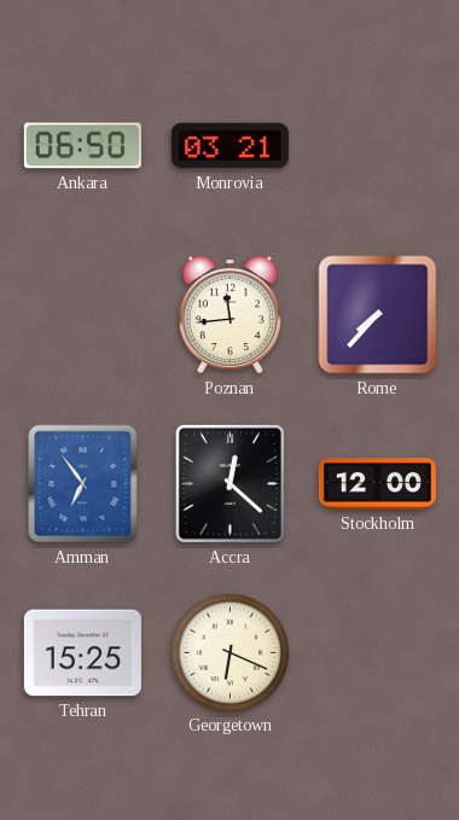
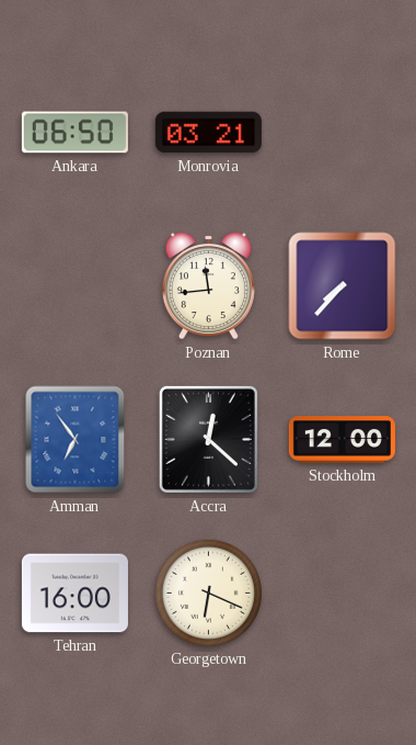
Tehran: 15:25 -> 16:00 (74, 594)
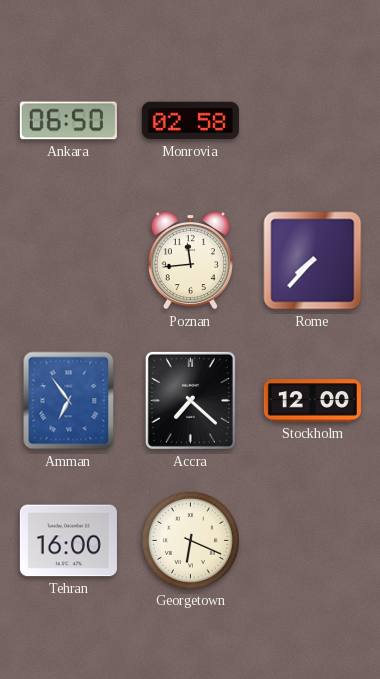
Monrovia: 03:21 -> 02:58 (190, 121)
Accra: 12:22 -> 7:22 (190, 400)
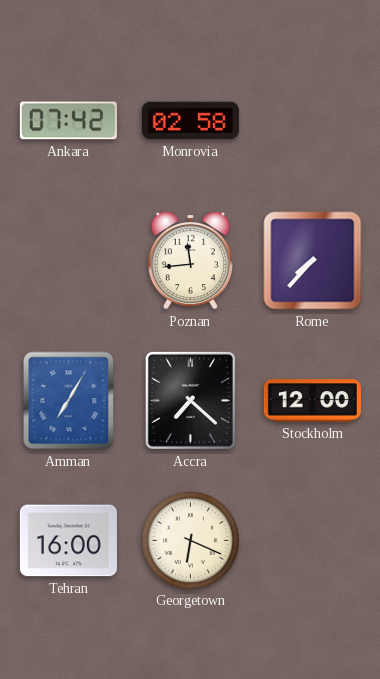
Ankara: 06:50 -> 07:42 (68, 121)
Amman: 6:54 -> 7:05 (69, 401)
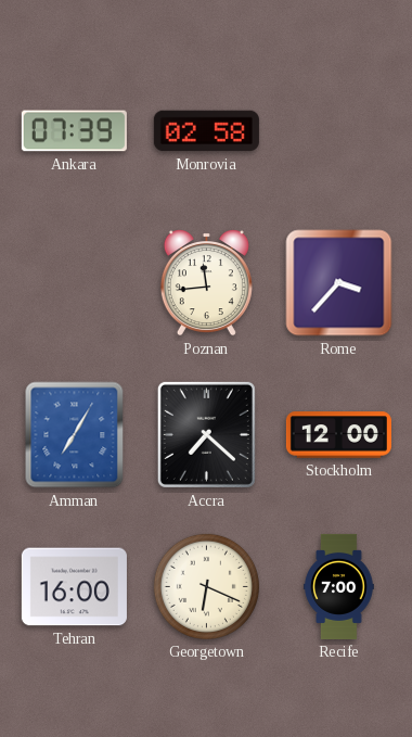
Ankara: 07:42 -> 07:39 (74, 131)
Rome: 7:37 -> 3:37 (339, 283)
Recife: none -> 7:00 (339, 586)
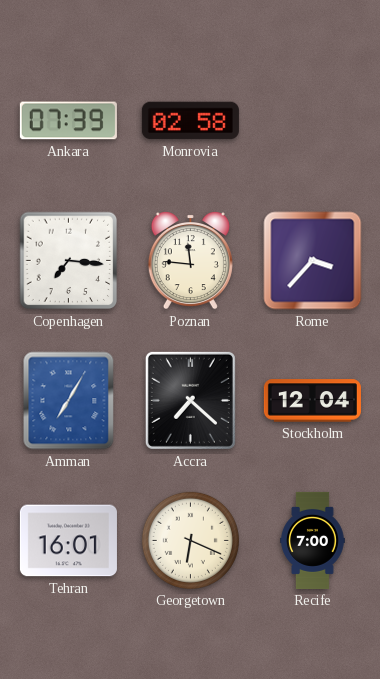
Copenhagen: none -> 7:16 (69, 261)
Poznan: 11:44 -> 11:46 (190, 261)
Stockholm: 12:00 -> 12:04 (312, 401)
Tehran: 16:00 -> 16:01 (68, 541)
